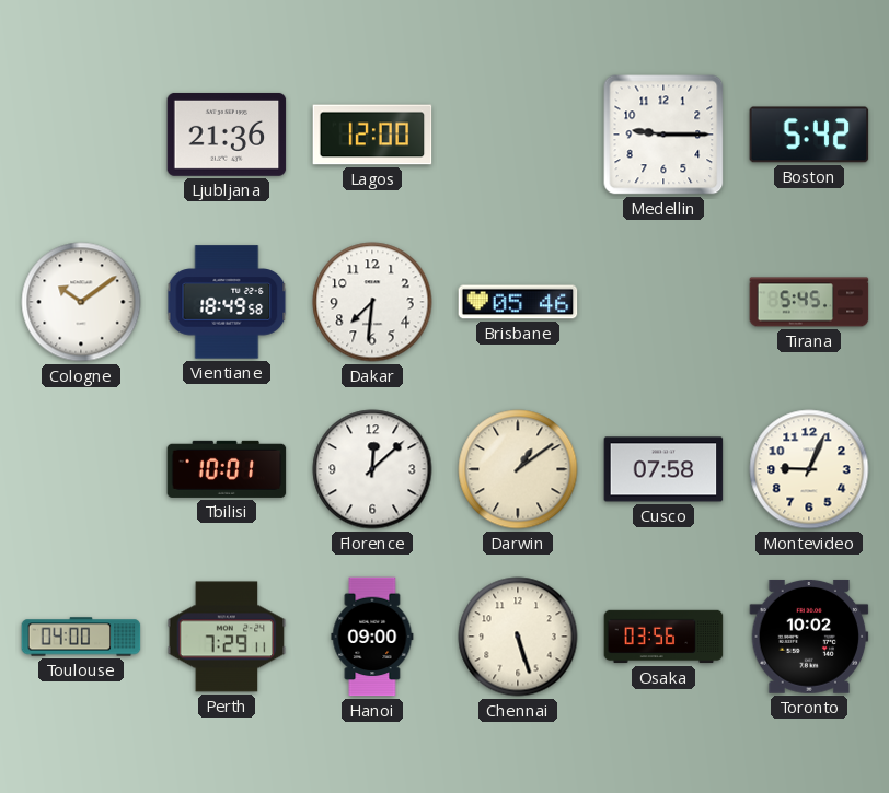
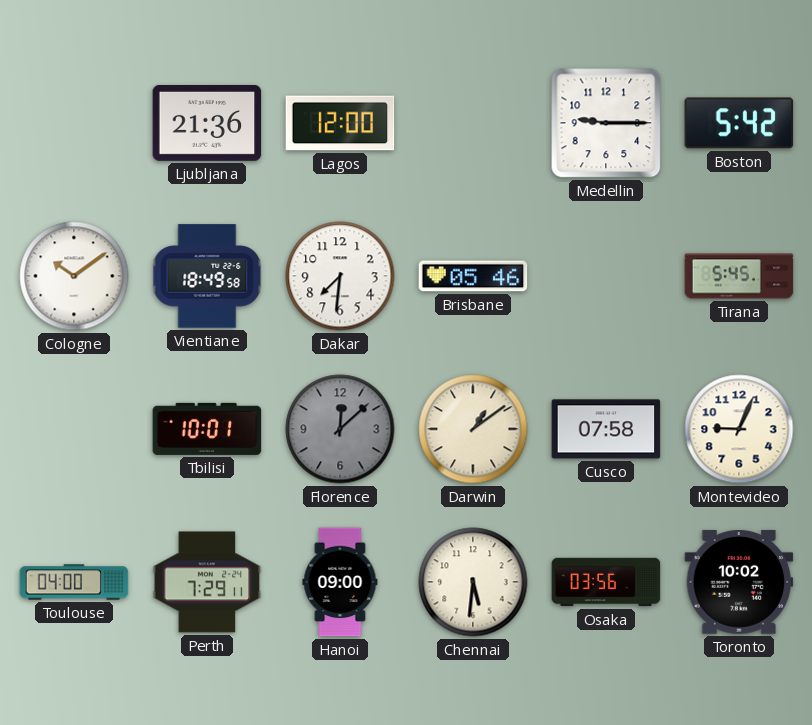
Florence dial: white -> grey (340, 429)
Chennai: 5:27 -> 5:31 (473, 582)
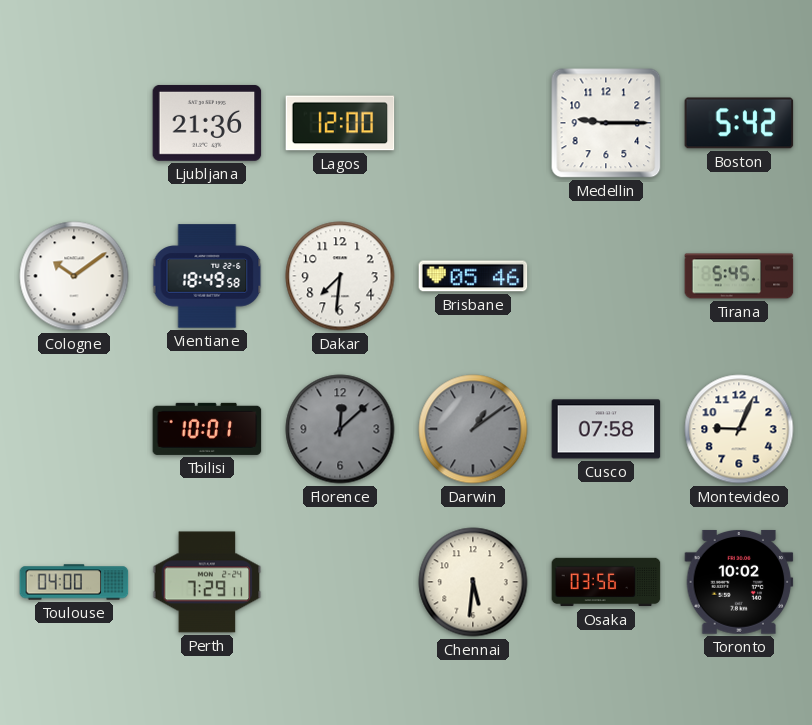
Darwin dial: cream -> grey (473, 429)
Hanoi: 09:00 -> none (340, 582)
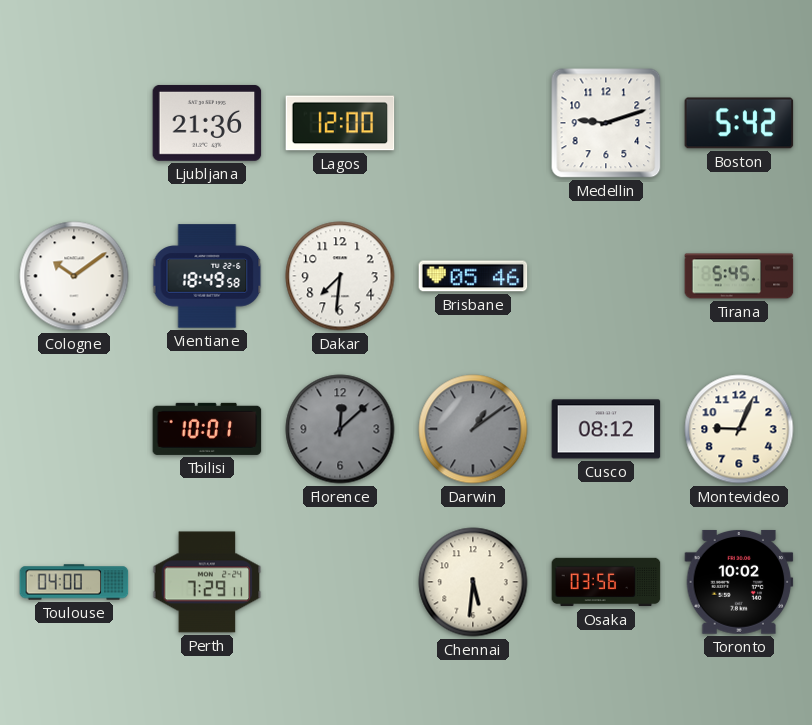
Medellin: 9:15 -> 9:12 (606, 123)
Cusco: 07:58 -> 08:12 (606, 429)
